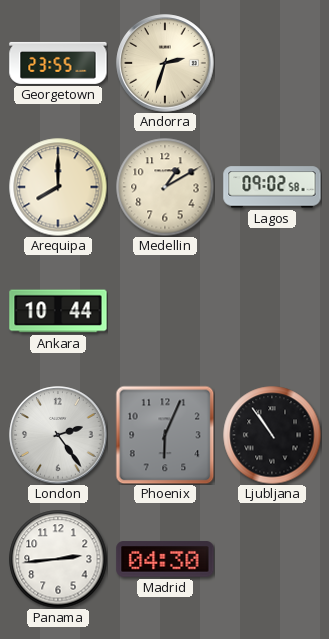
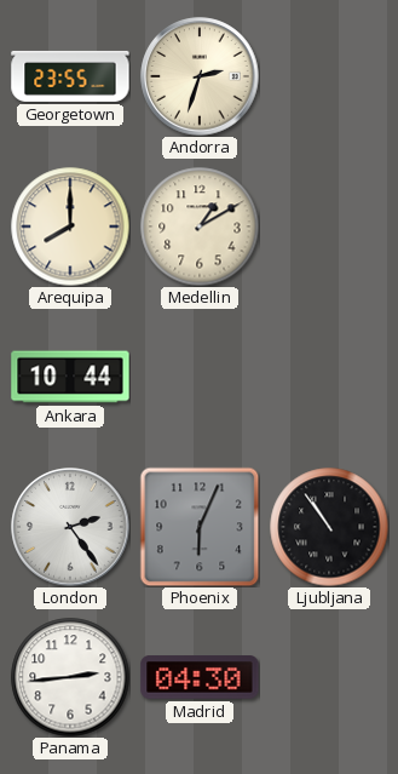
Lagos: 09:02 -> none (272, 187)
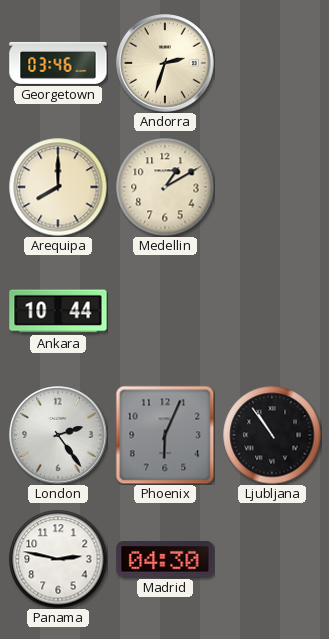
Georgetown: 23:55 -> 03:46 (58, 63)
Panama: 2:44 -> 2:47 (58, 559)
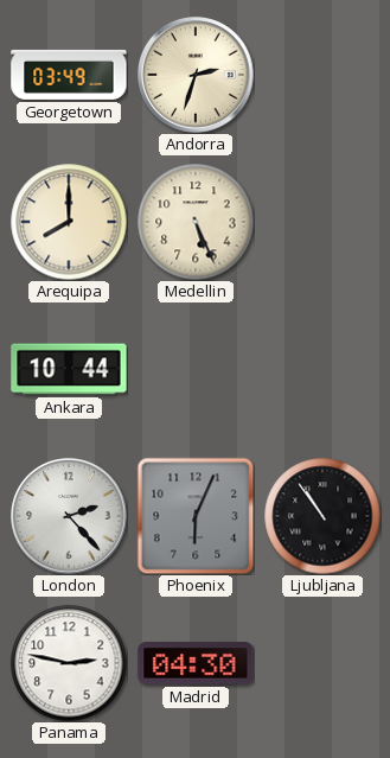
Georgetown: 03:46 -> 03:49 (69, 75)
Medellin: 1:10 -> 5:26 (196, 222)
London: 2:24 -> 2:23 (69, 516)
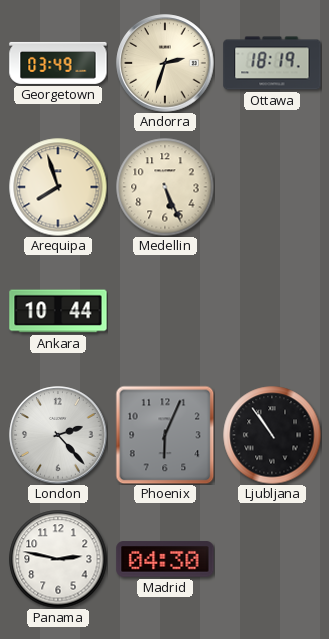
Ottawa: none -> 18:19 (272, 63)
Arequipa: 8:00 -> 7:57 (58, 187)
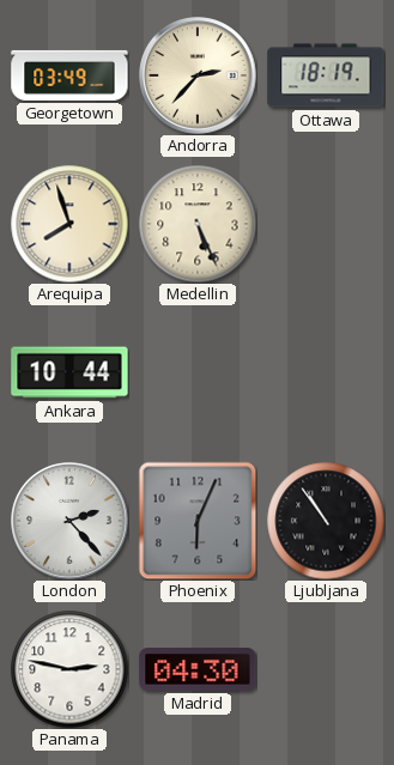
Andorra: 2:33 -> 2:37 (198, 75)
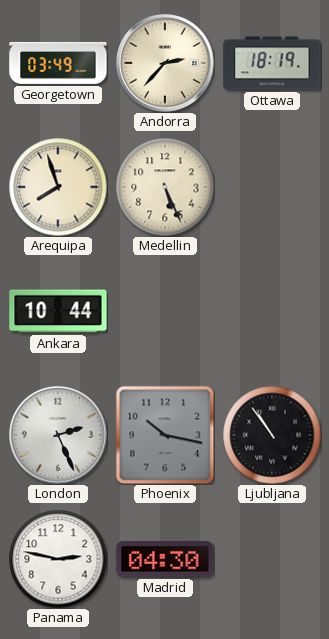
London: 2:23 -> 2:26 (58, 435)
Phoenix: 6:04 -> 10:17 (165, 435)
